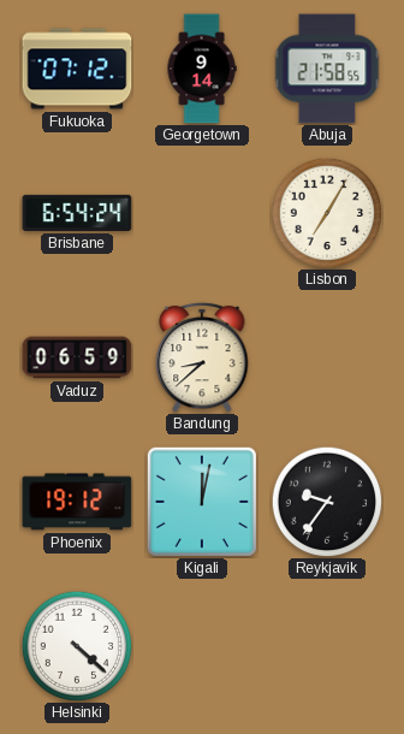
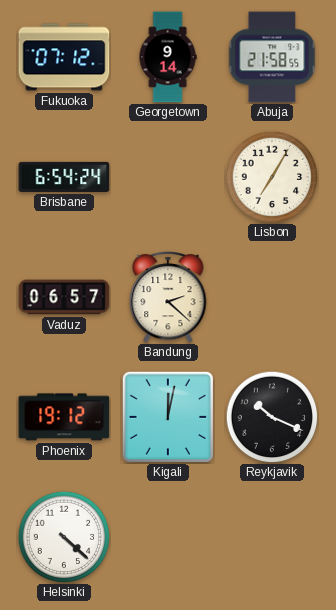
Vaduz: 06:59 -> 06:57 (64, 297)
Bandung: 8:38 -> 2:22 (168, 297)
Reykjavik: 9:36 -> 10:19 (272, 417)
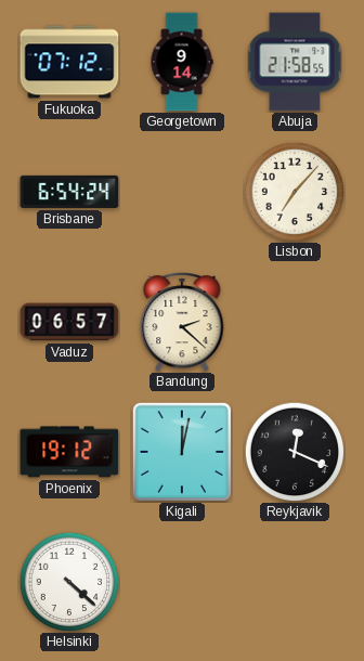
Lisbon: 7:05 -> 7:07 (295, 192)
Reykjavik: 10:19 -> 12:19 (295, 452)
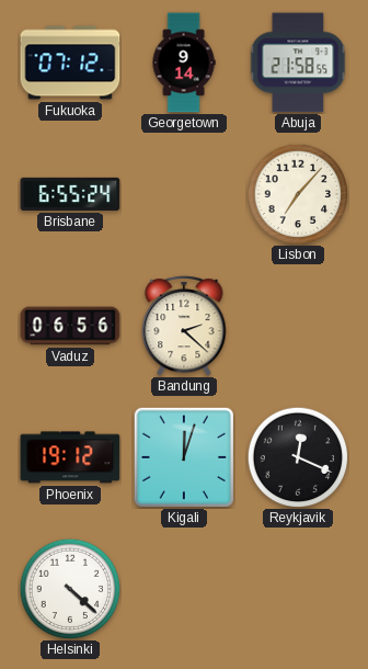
Brisbane: 6:54 -> 6:55 (70, 194)
Vaduz: 06:57 -> 06:56 (70, 326)
Kigali: 12:02 -> 12:03 (184, 457)
